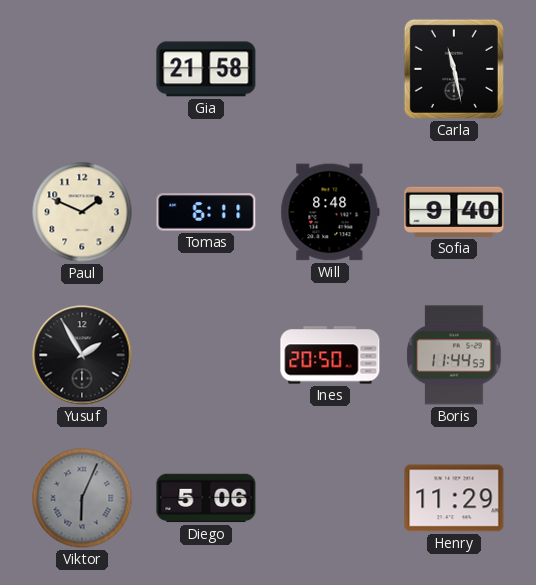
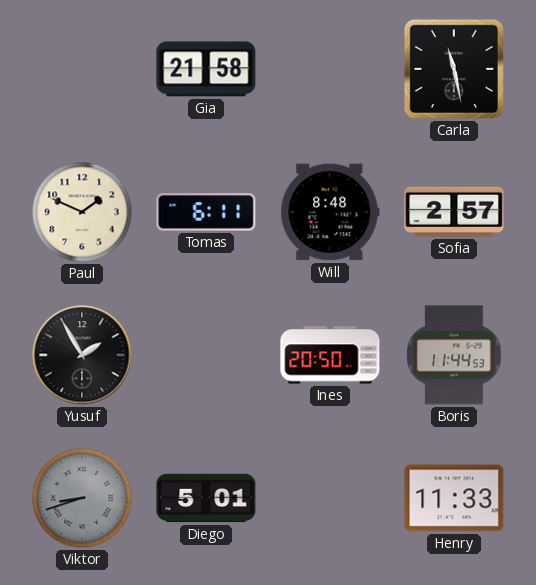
Sofia: 9:40 -> 2:57 (454, 212)
Viktor: 6:04 -> 8:42 (82, 498)
Diego: 5:06 -> 5:01 (206, 498)
Henry: 11:29 -> 11:33 (454, 498)
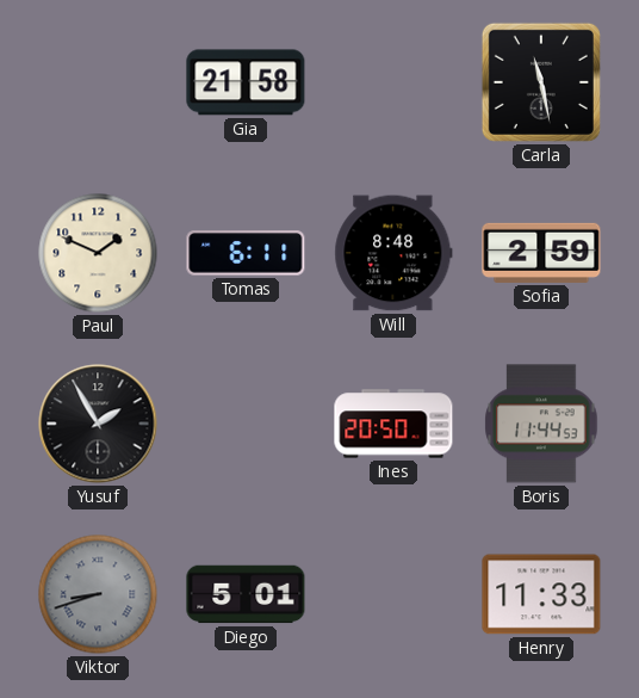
Sofia: 2:57 -> 2:59 (541, 253)
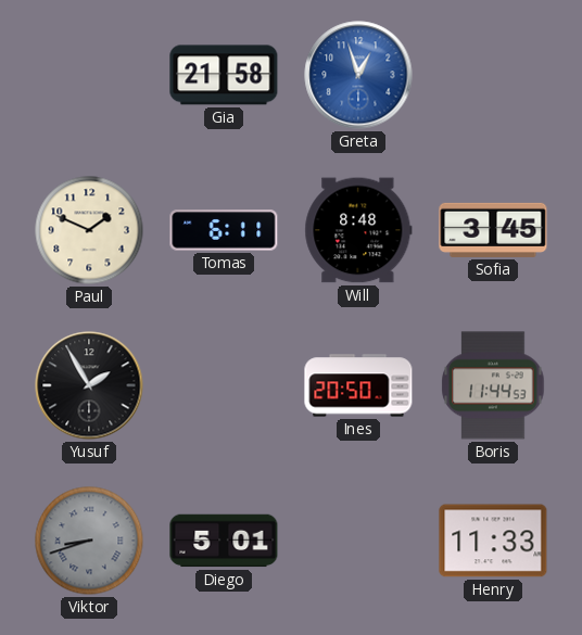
Greta: none -> 12:57 (358, 75)
Carla: 11:28 -> none (541, 82)
Sofia: 2:59 -> 3:45 (493, 230)
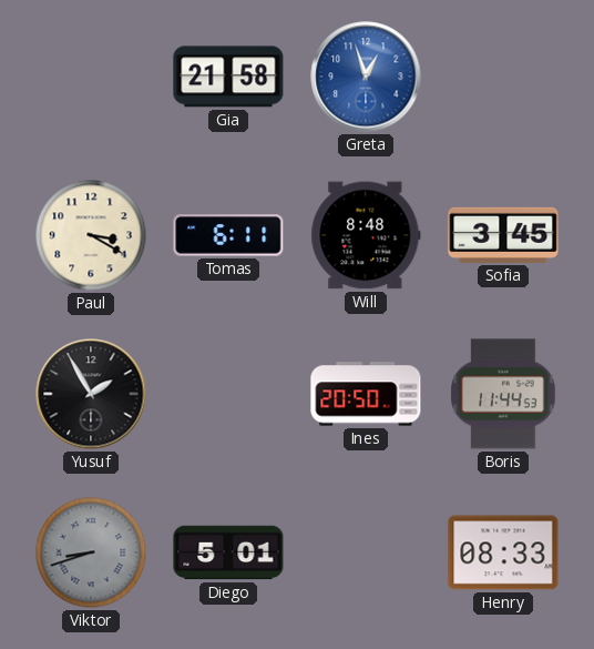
Paul: 1:49 -> 3:20 (91, 235)
Henry: 11:33 -> 08:33 (503, 552)
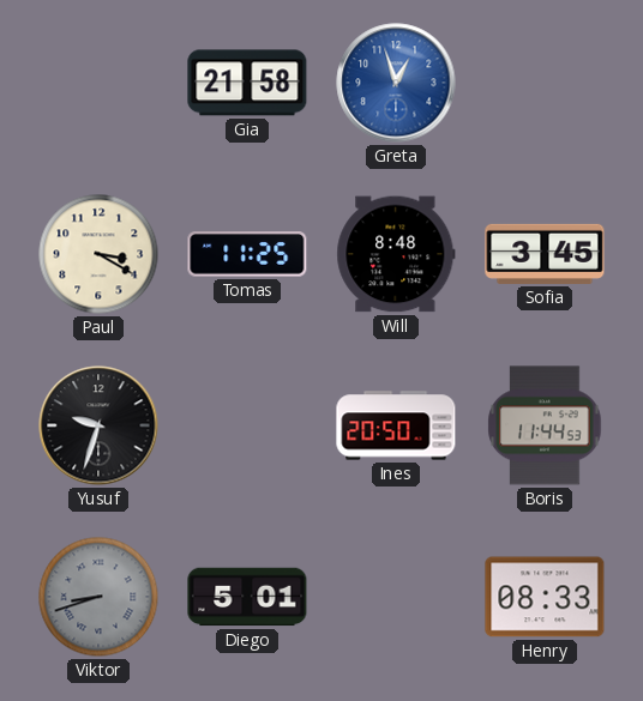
Tomas: 6:11 -> 11:25 (247, 254)
Yusuf: 1:55 -> 9:33 (98, 425)
